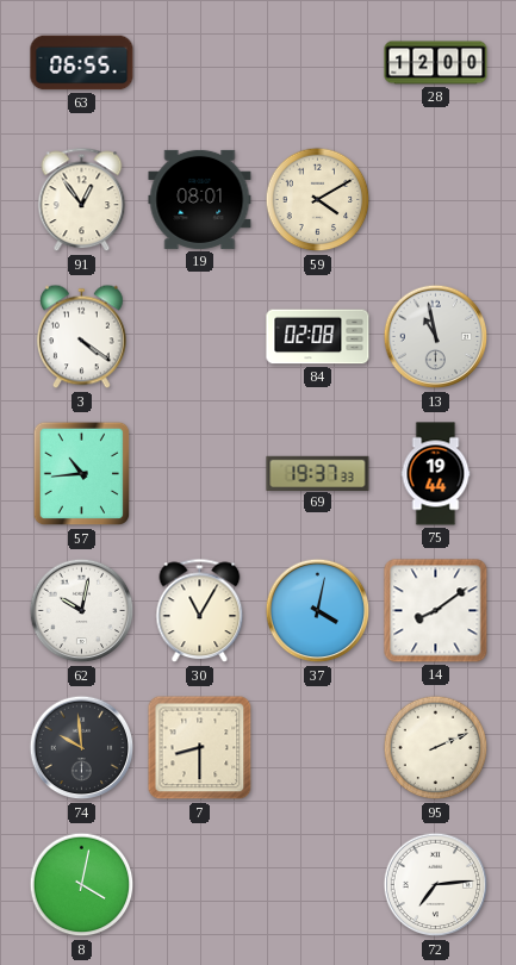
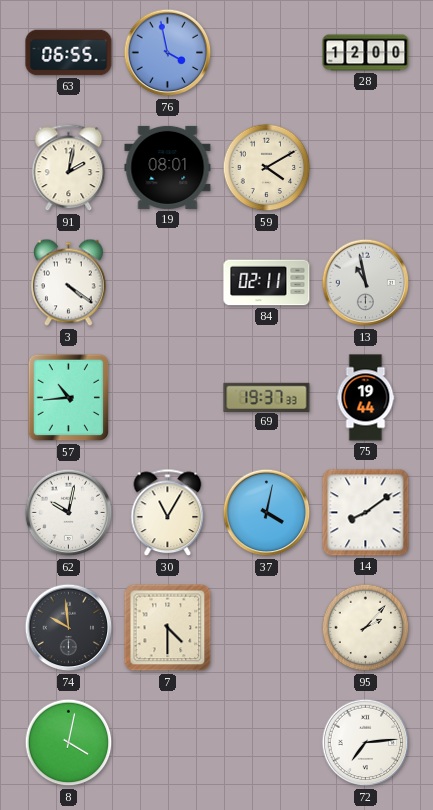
76: none -> 3:58 (168, 53)
91: 12:54 -> 2:02 (69, 168)
84: 02:08 -> 02:11 (267, 283)
7: 8:30 -> 4:30 (168, 628)
95: 2:11 -> 2:07 (366, 628)
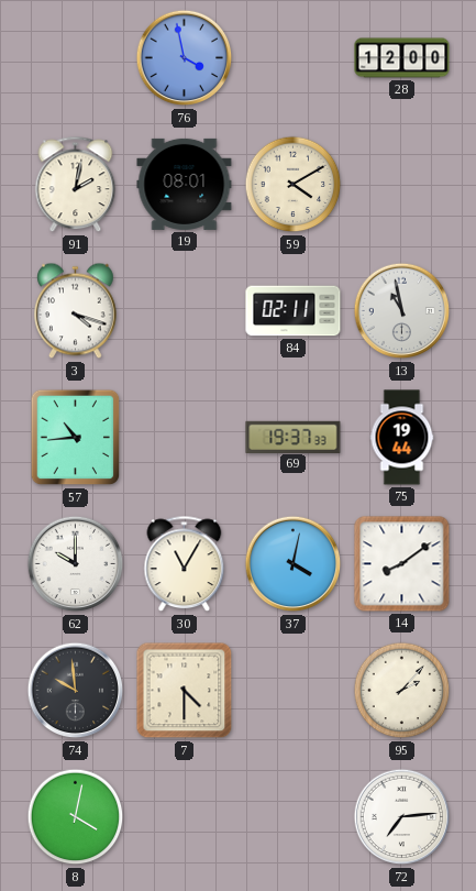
63: 06:55 -> none (69, 53)
3: 4:21 -> 4:18 (76, 311)
62: 10:02 -> 10:00 (76, 564)
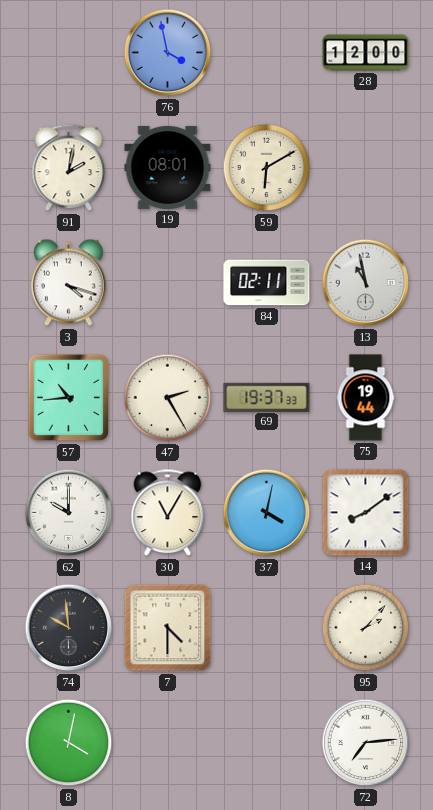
59: 4:10 -> 6:10 (267, 168)
47: none -> 2:25 (168, 398)
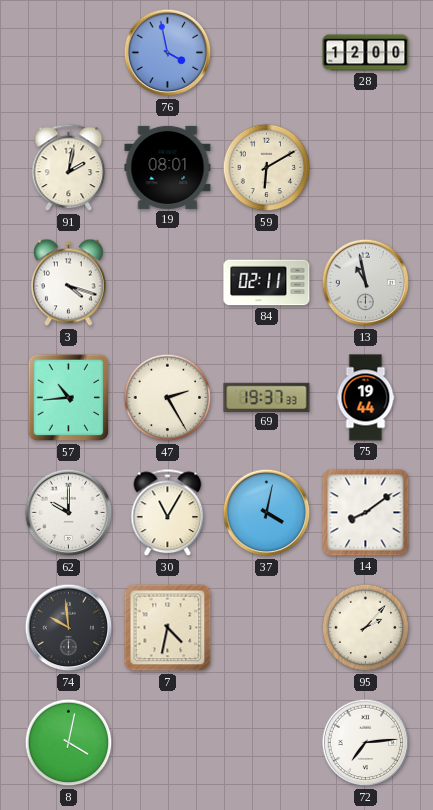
7: 4:30 -> 4:32 (168, 628)
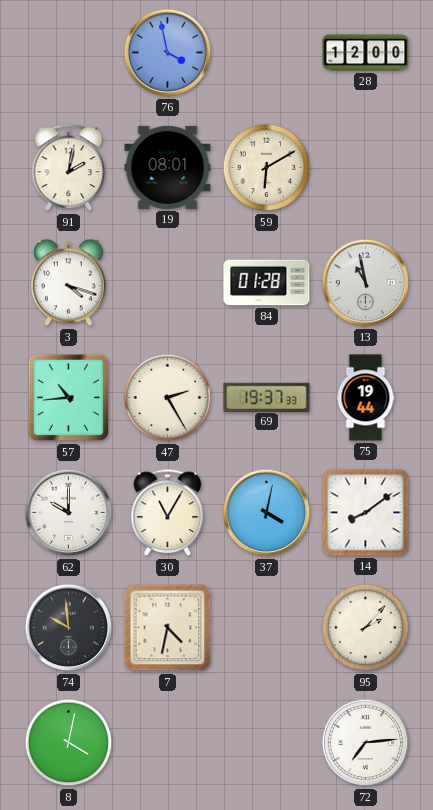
84: 02:11 -> 01:28 (267, 283)
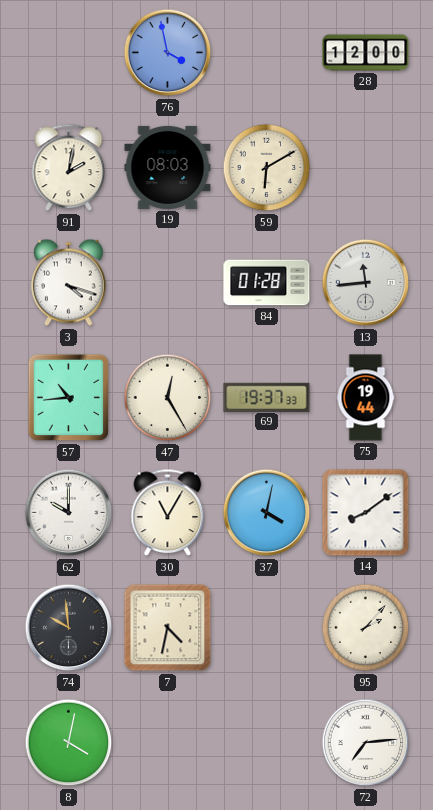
19: 08:01 -> 08:03 (168, 167)
13: 10:58 -> 11:44 (366, 283)
47: 2:25 -> 12:25 (168, 398)
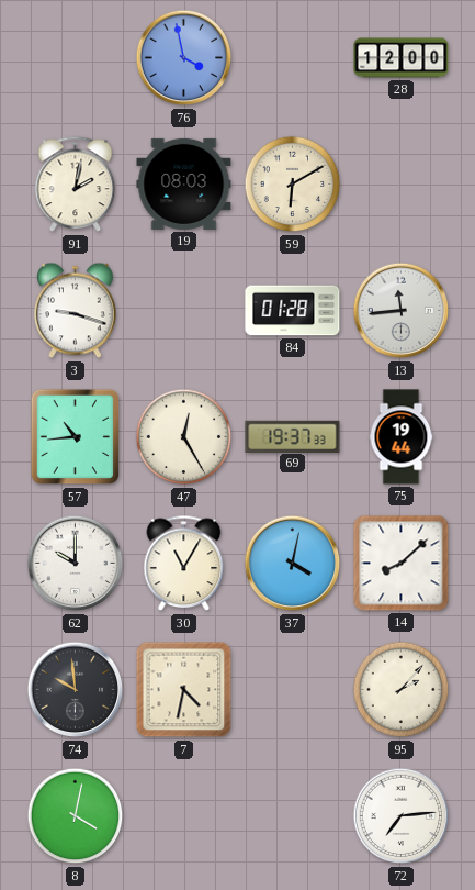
3: 4:18 -> 9:18 (76, 311)
14: 8:09 -> 8:08 (402, 564)
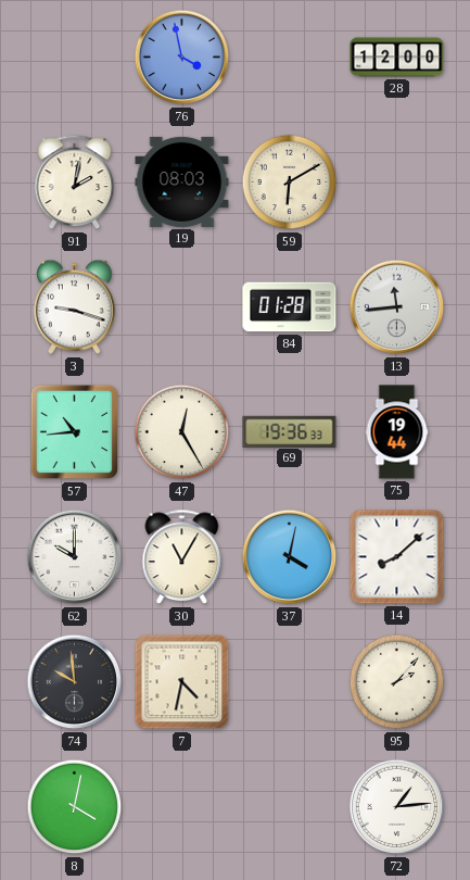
69: 19:37 -> 19:36 (290, 431)
72: 7:14 -> 1:14 (397, 807)
